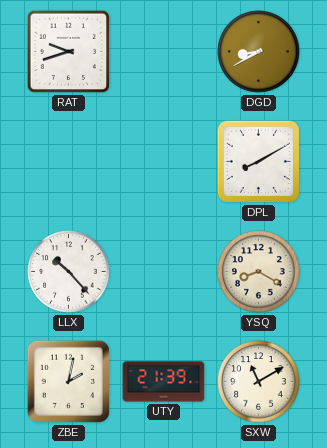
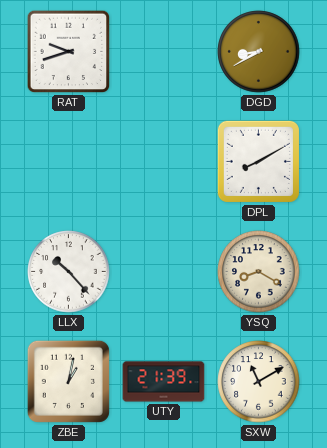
ZBE: 2:02 -> 1:02 (68, 381)
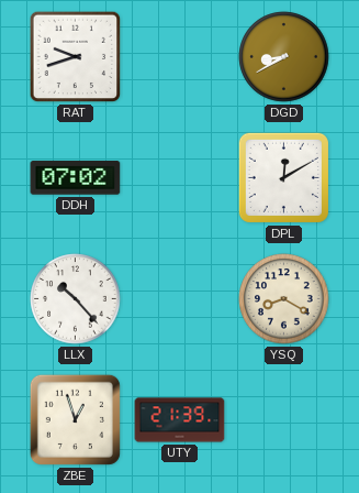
DDH: none -> 07:02 (76, 178)
DPL: 8:10 -> 12:10 (283, 177)
ZBE: 1:02 -> 12:57 (75, 419)
SXW: 11:10 -> none (259, 382)
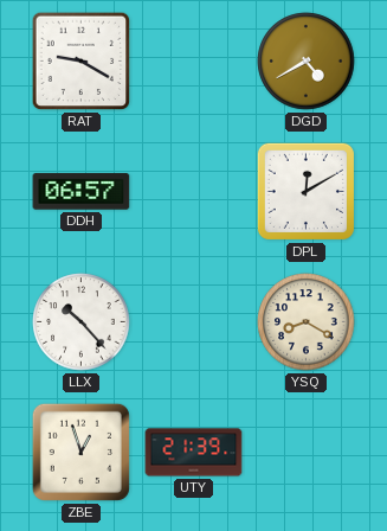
RAT: 9:42 -> 9:20 (82, 62)
DGD: 8:40 -> 4:40 (307, 62)
DDH: 07:02 -> 06:57 (82, 192)
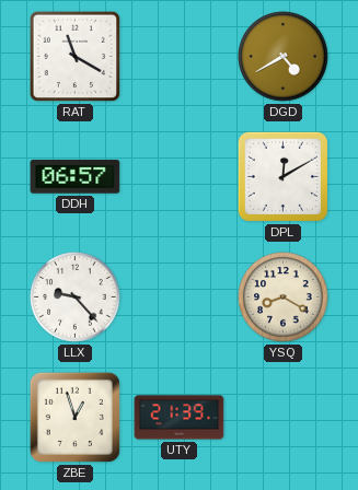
RAT: 9:20 -> 11:20 (76, 57)
LLX: 10:23 -> 9:23 (76, 297)
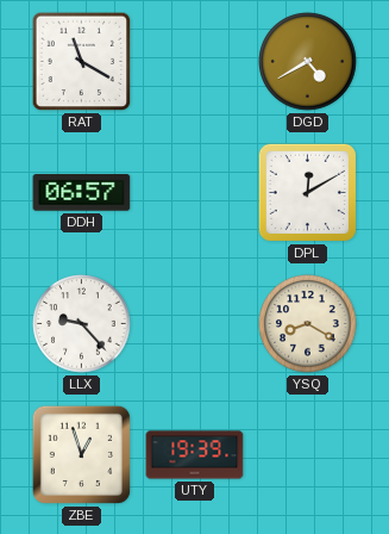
UTY: 21:39 -> 19:39 (195, 455)
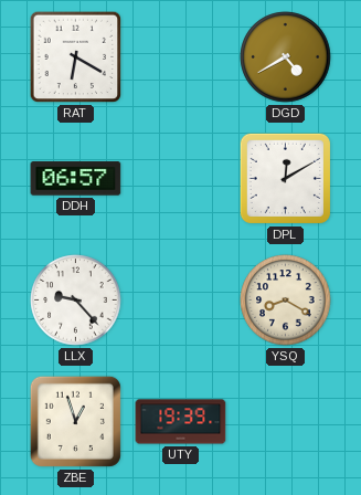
RAT: 11:20 -> 6:20 (76, 57)
